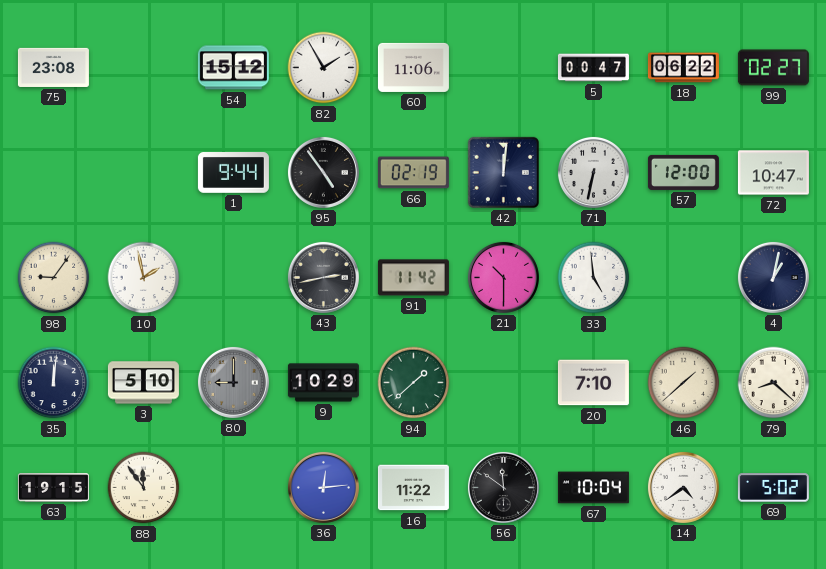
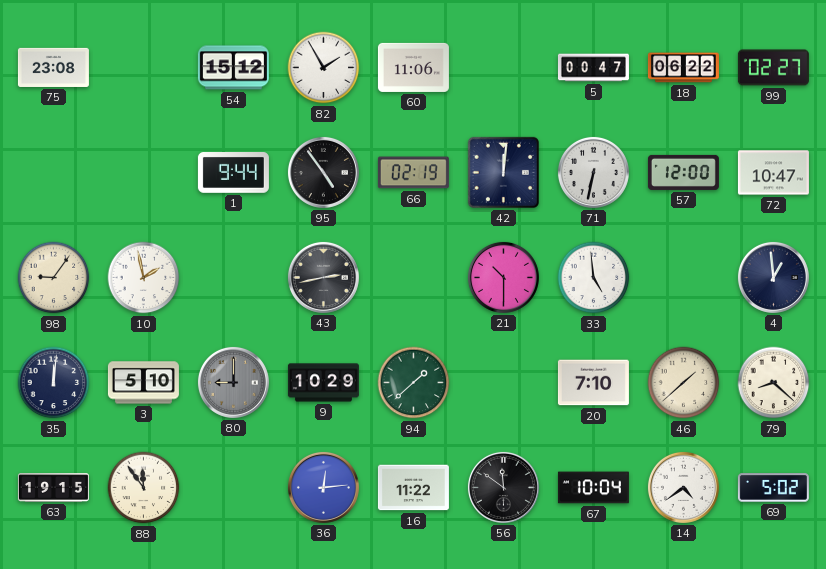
91: 11:42 -> none (413, 278)
4: 1:02 -> 12:59 (773, 277)
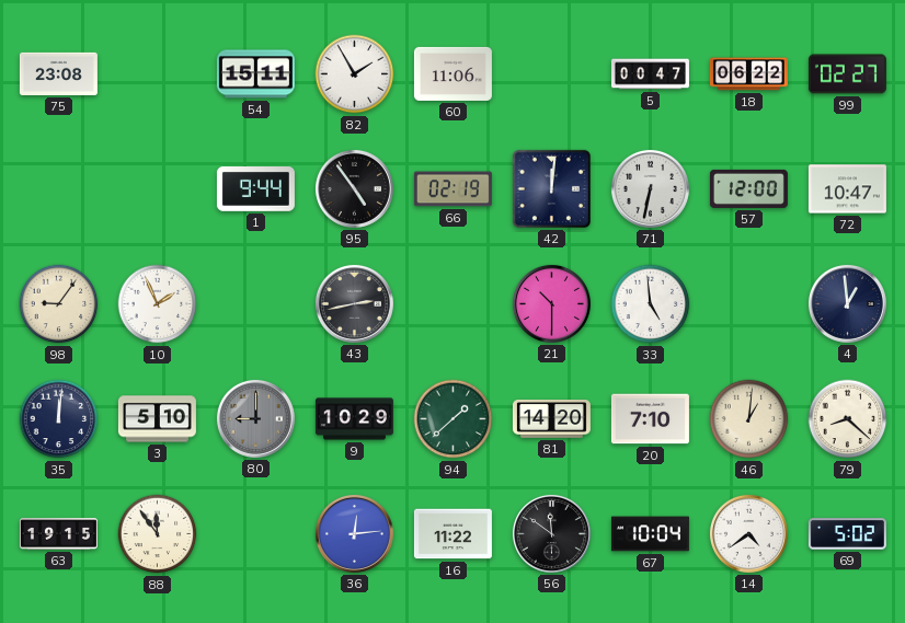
54: 15:12 -> 15:11 (255, 74)
10: 1:58 -> 1:56 (158, 304)
81: none -> 14:20 (551, 419)
46: 1:38 -> 1:01 (749, 419)
